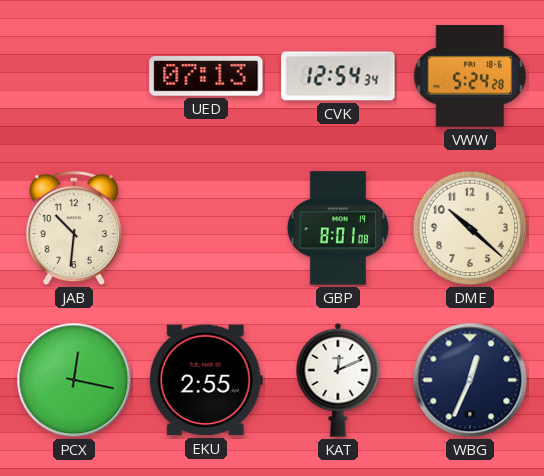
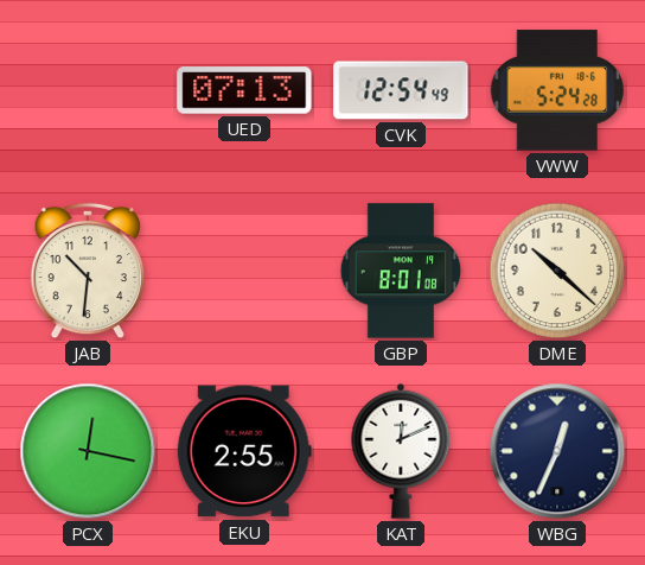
CVK: 12:54:34 -> 12:54:49 (401, 90)
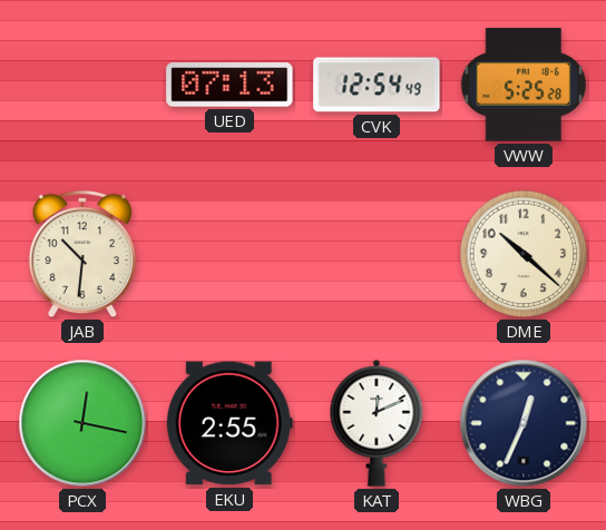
VWW: 5:24 -> 5:25 (524, 85)
GBP: 8:01 -> none (401, 271)
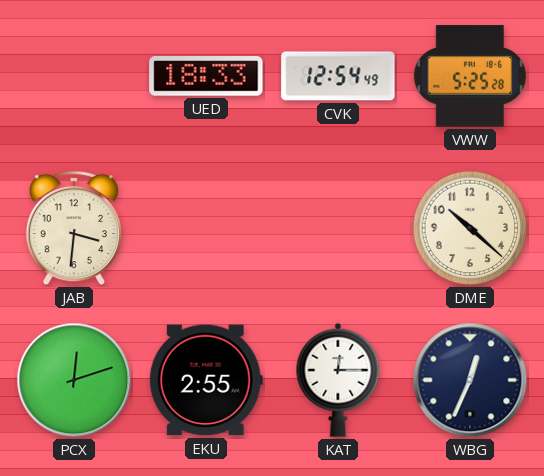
UED: 07:13 -> 18:33 (206, 76)
JAB: 10:31 -> 3:31 (74, 228)
PCX: 12:17 -> 12:12 (74, 380)
KAT: 12:11 -> 12:15 (338, 380)
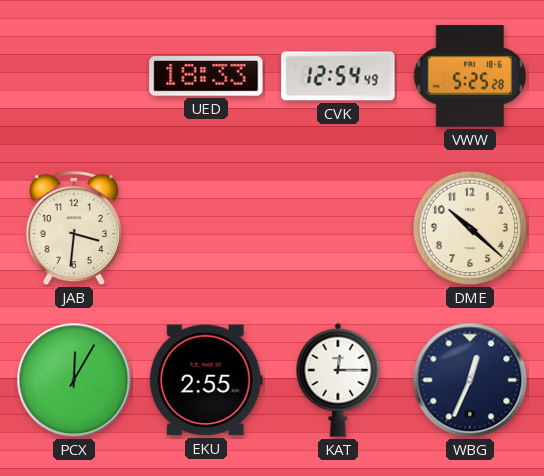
PCX: 12:12 -> 12:05 (74, 380)
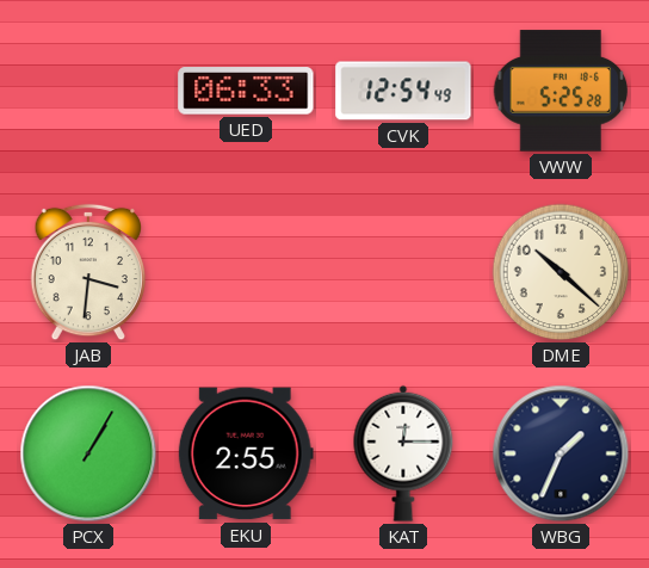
UED: 18:33 -> 06:33 (246, 91)
PCX: 12:05 -> 1:05 (88, 453)
WBG: 12:34 -> 1:34 (561, 453)
